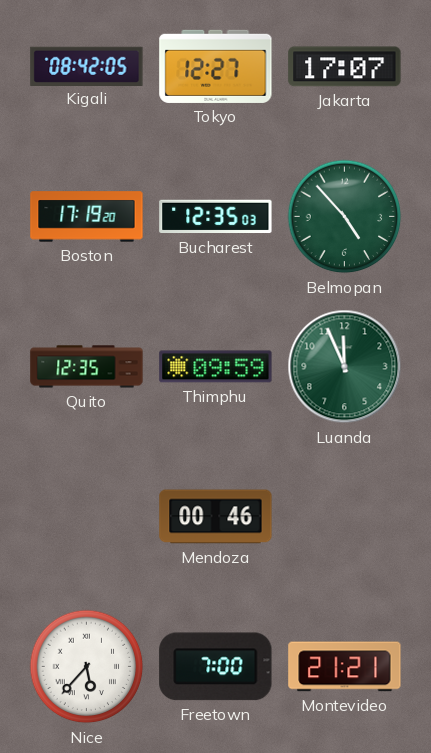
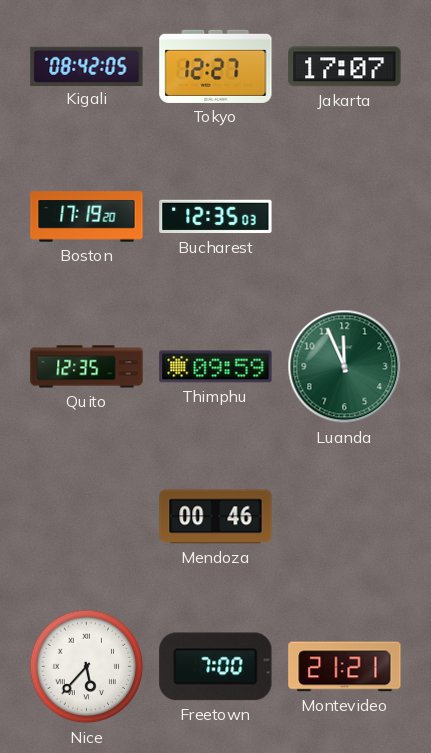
Belmopan: 4:53 -> none (345, 217)
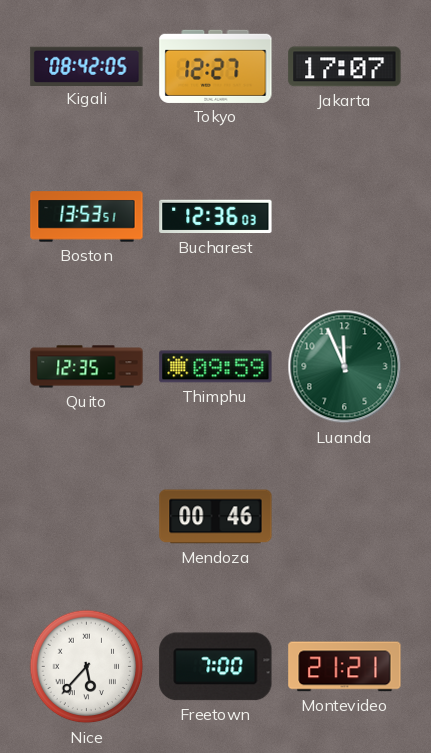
Boston: 17:19 -> 13:53 (87, 217)
Bucharest: 12:35 -> 12:36 (216, 217)
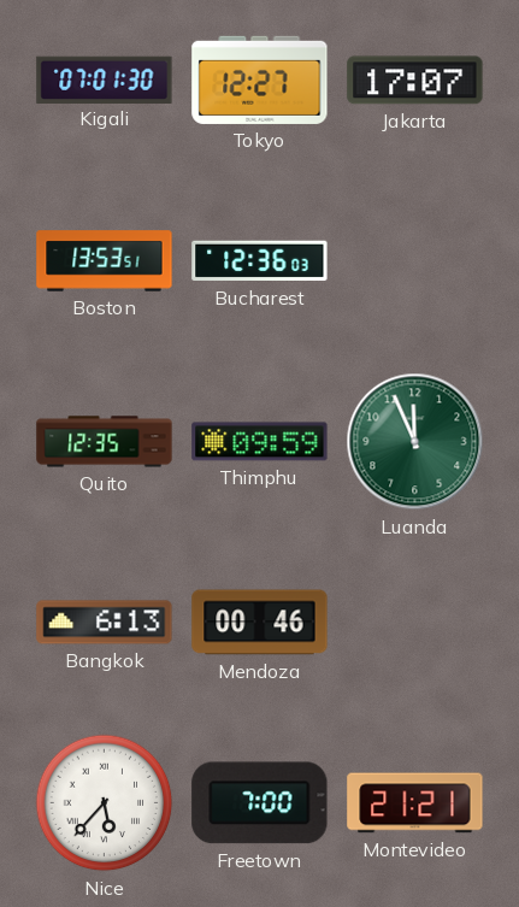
Kigali: 08:42 -> 07:01 (105, 79)
Bangkok: none -> 6:13 (105, 623)
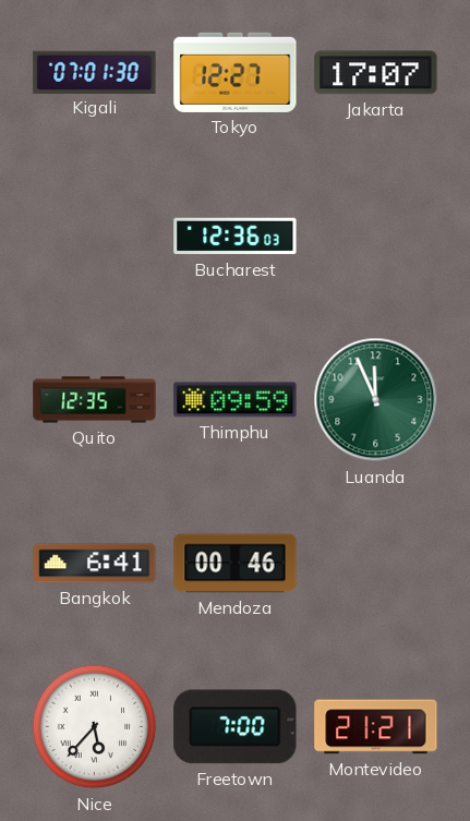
Boston: 13:53 -> none (105, 261)
Bangkok: 6:13 -> 6:41 (95, 564)
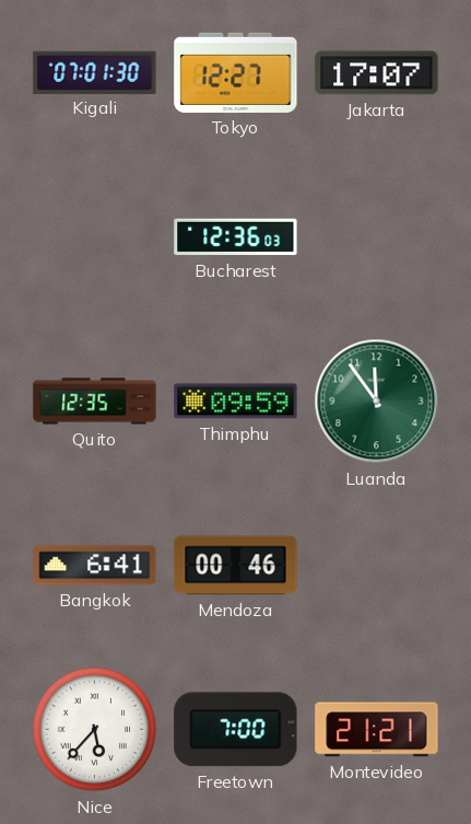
Luanda: 11:56 -> 11:54 (377, 402)
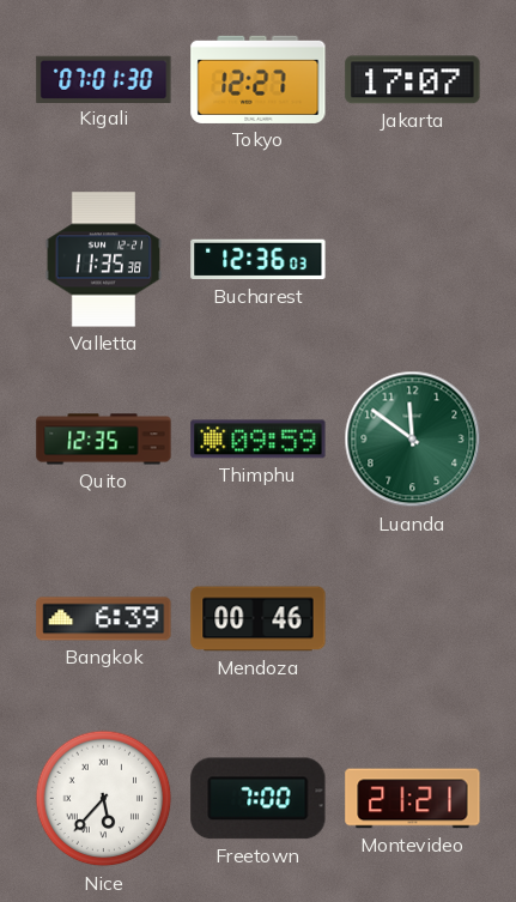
Valletta: none -> 11:35 (104, 260)
Luanda: 11:54 -> 11:51 (413, 440)
Bangkok: 6:41 -> 6:39 (104, 619)
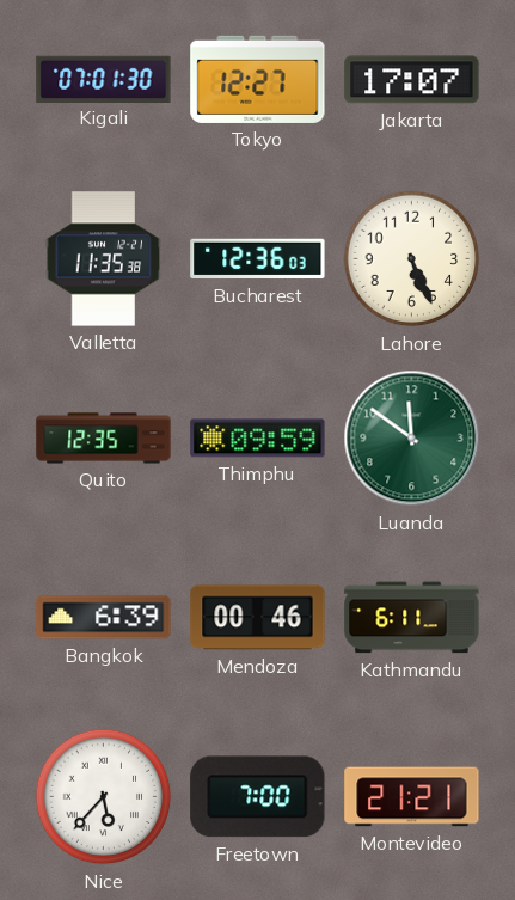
Lahore: none -> 5:26 (412, 259)
Kathmandu: none -> 6:11 (412, 618)
